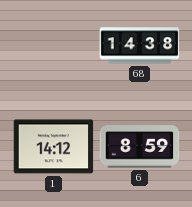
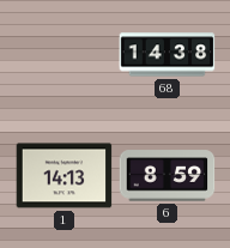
1: 14:12 -> 14:13 (63, 176)
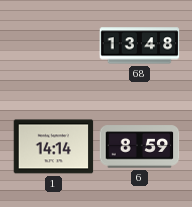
68: 14:38 -> 13:48 (139, 46)
1: 14:13 -> 14:14 (53, 147)
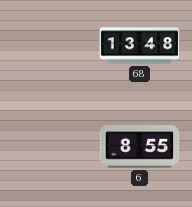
1: 14:14 -> none (53, 147)
6: 8:59 -> 8:55 (139, 147)
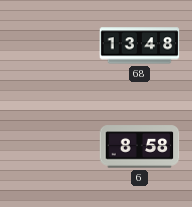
6: 8:55 -> 8:58 (139, 147)
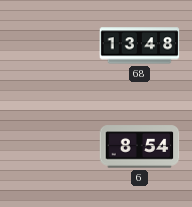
6: 8:58 -> 8:54 (139, 147)
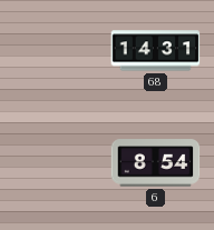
68: 13:48 -> 14:31 (155, 51)
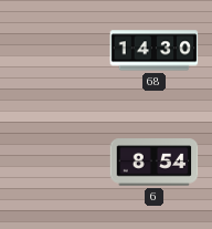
68: 14:31 -> 14:30 (153, 51)
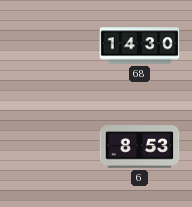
6: 8:54 -> 8:53 (139, 147)
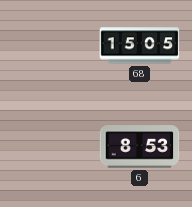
68: 14:30 -> 15:05 (139, 46)
